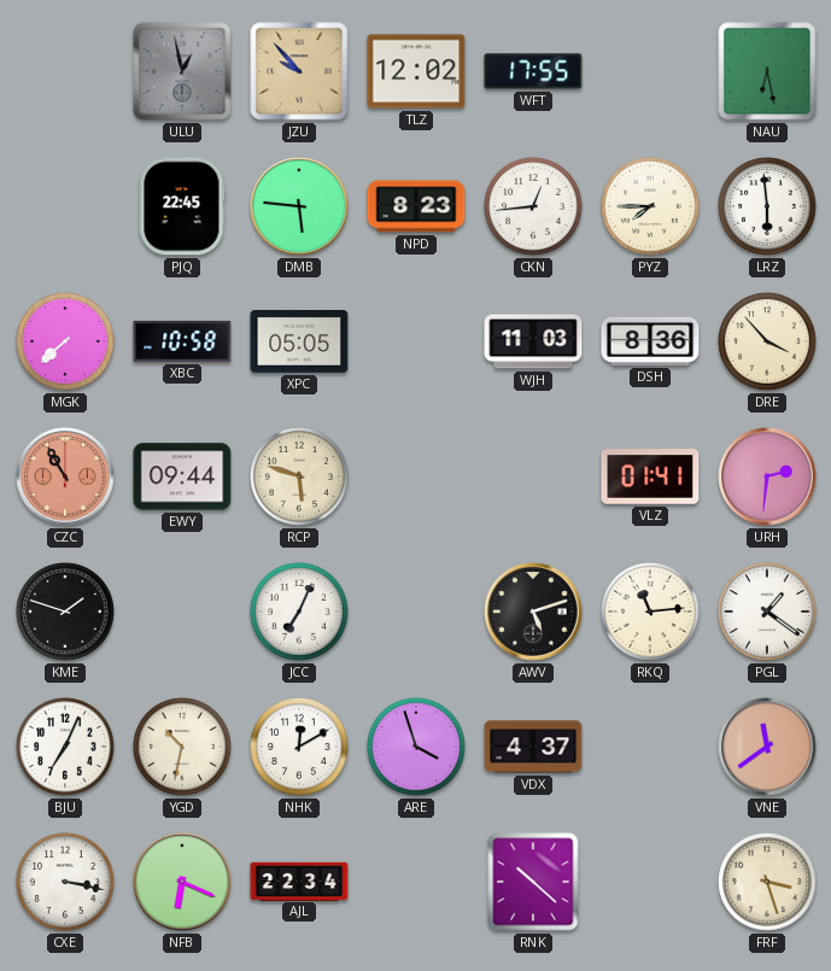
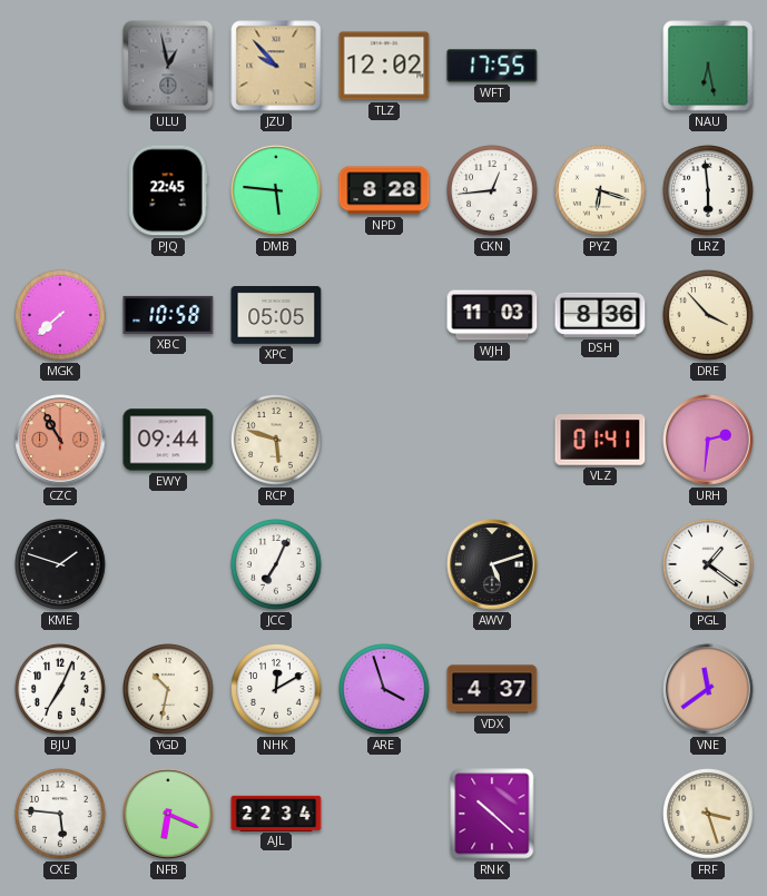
NPD: 8:23 -> 8:28 (384, 190)
PYZ: 7:45 -> 6:18 (600, 190)
RKQ: 11:14 -> none (650, 612)
CXE: 3:17 -> 5:46 (60, 814)
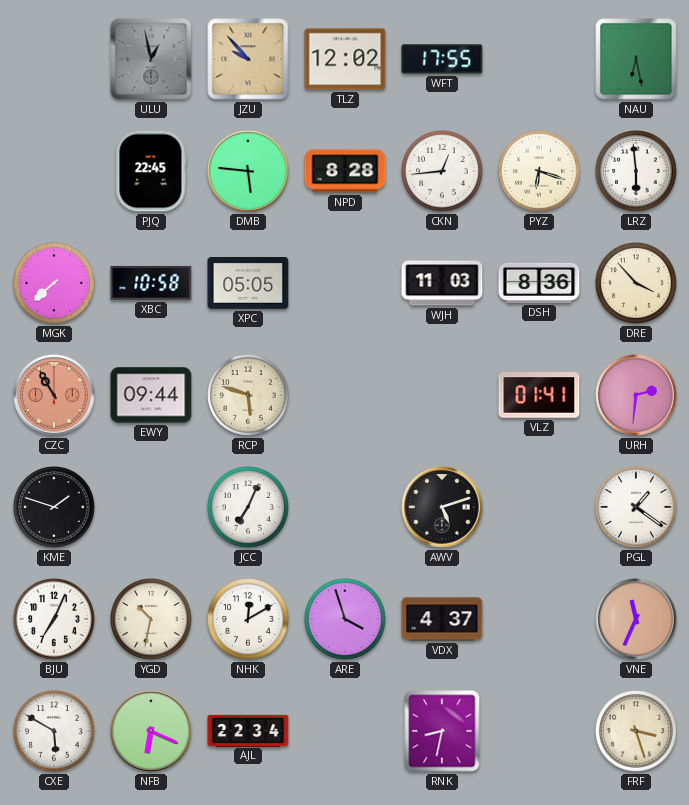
VNE: 11:39 -> 11:34 (636, 619)
CXE: 5:46 -> 5:50 (54, 731)
RNK: 10:22 -> 8:32 (442, 731)
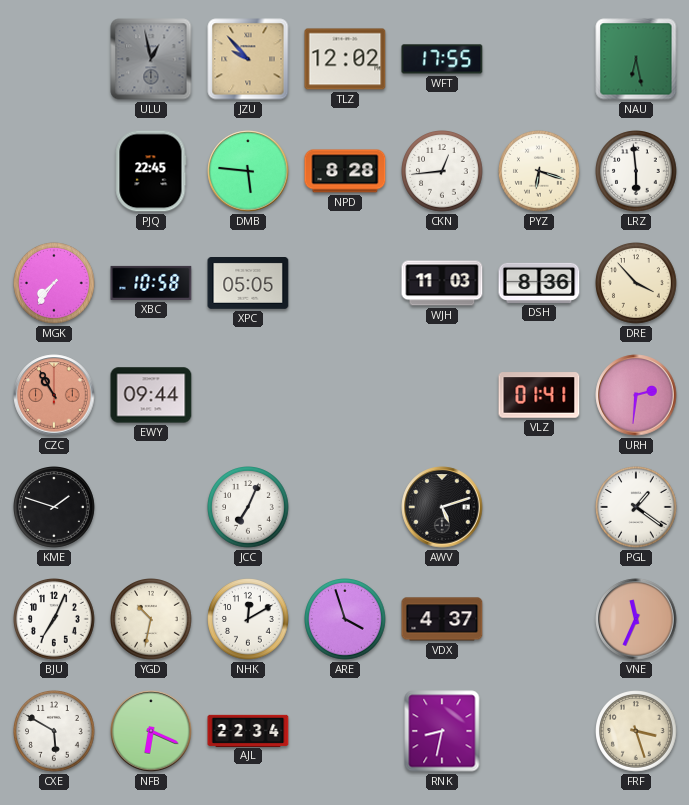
MGK: 7:38 -> 7:36 (54, 283)
RCP: 5:48 -> none (248, 395)
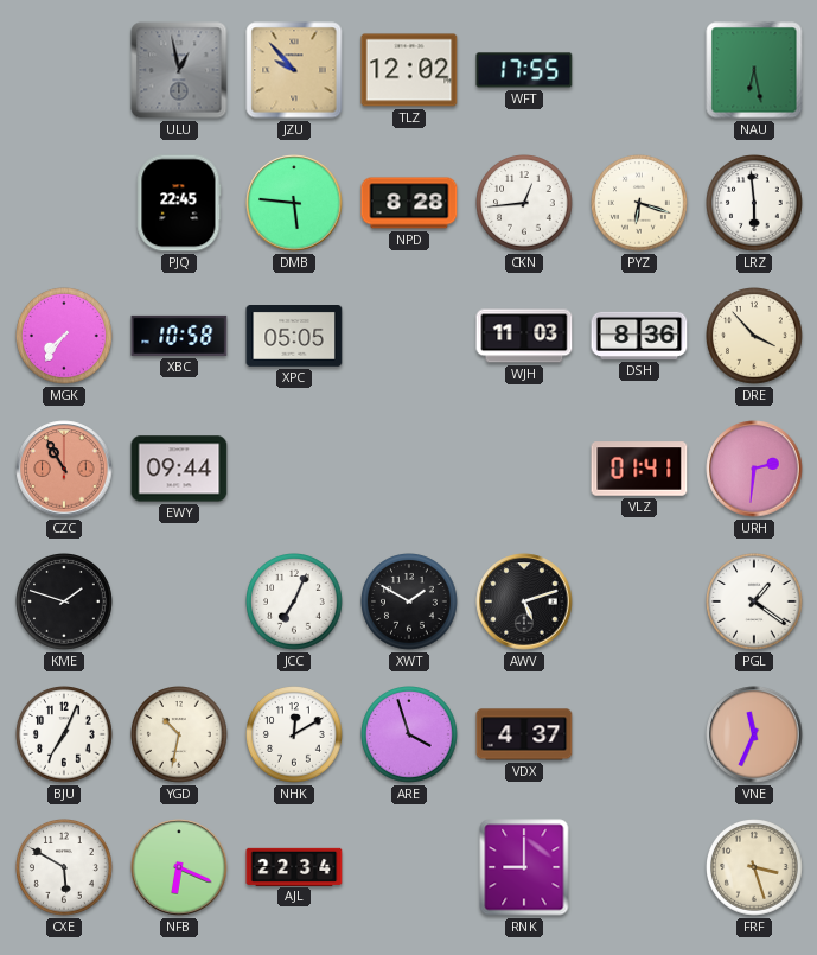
XWT: none -> 1:50 (409, 601)
RNK: 8:32 -> 9:00 (524, 867)
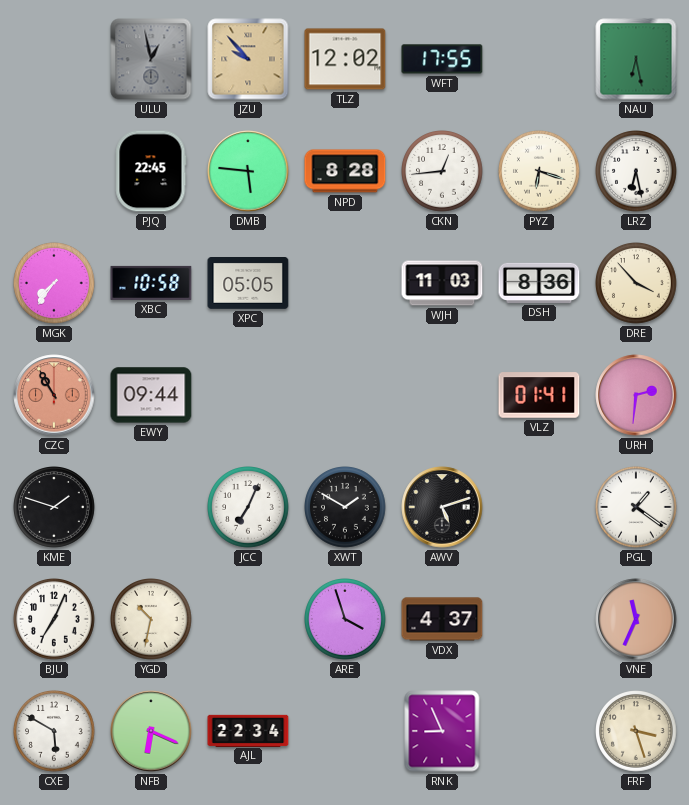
LRZ: 5:59 -> 6:28 (636, 171)
NHK: 12:10 -> none (294, 734)
RNK: 9:00 -> 8:56 (442, 731)
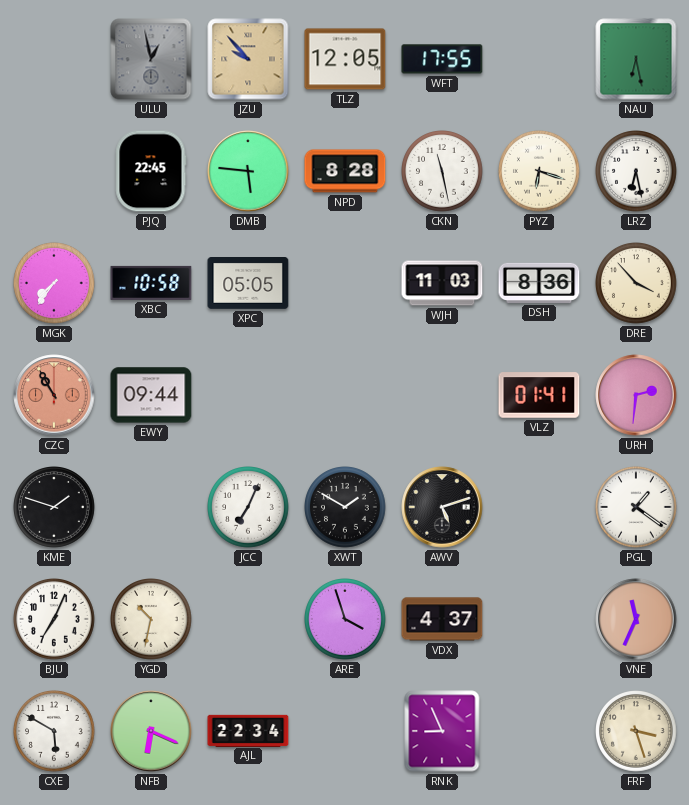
TLZ: 12:02 -> 12:05 (345, 59)
CKN: 12:44 -> 11:28 (442, 171)
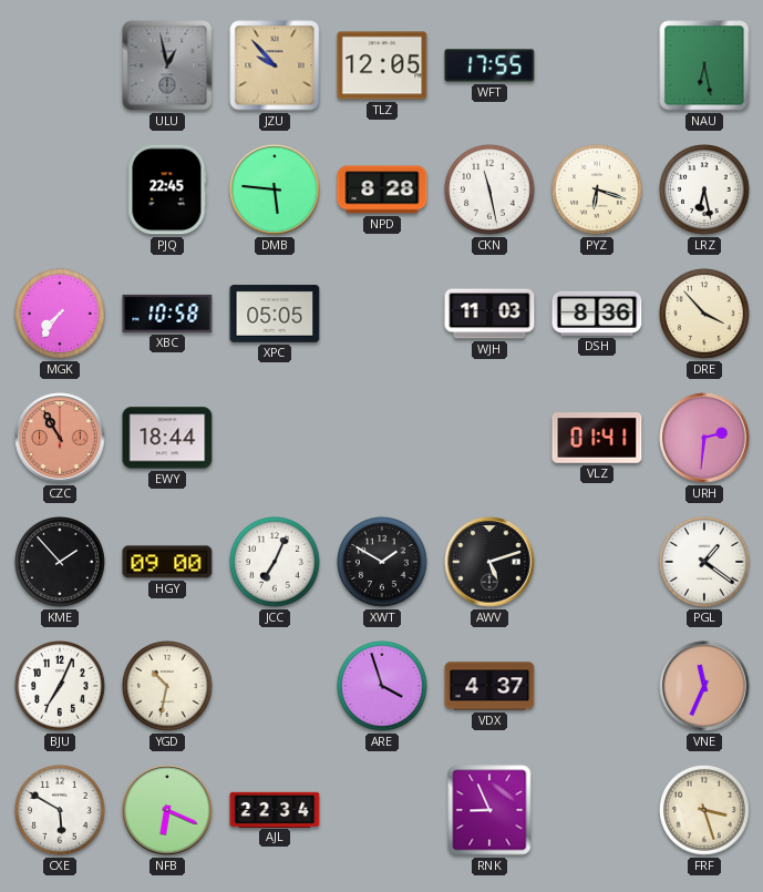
EWY: 09:44 -> 18:44 (167, 438)
KME: 1:48 -> 1:53 (60, 562)
HGY: none -> 09:00 (167, 562)
